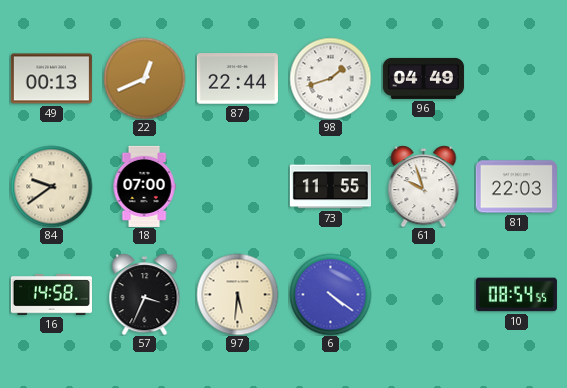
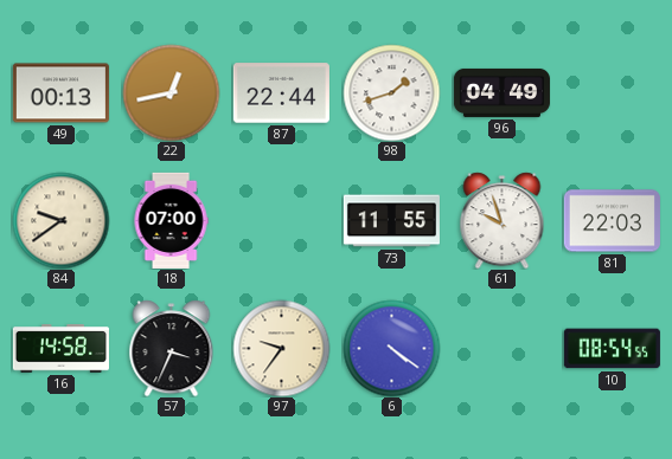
22: 12:41 -> 12:43 (171, 92)
97: 5:31 -> 9:36 (281, 348)
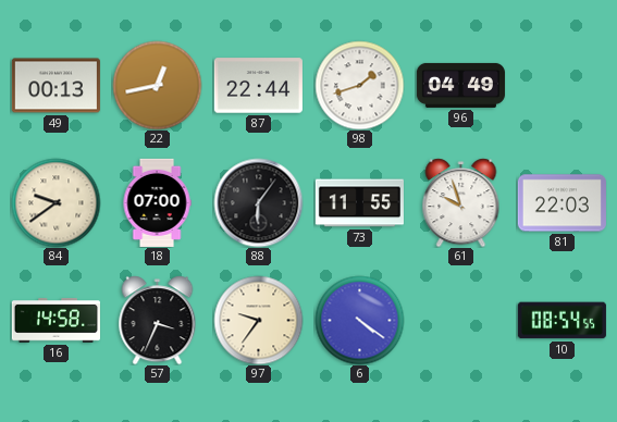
88: none -> 6:06 (258, 202)
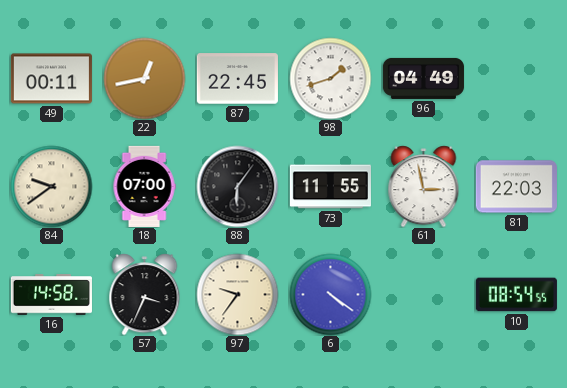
49: 00:13 -> 00:11 (51, 79)
87: 22:44 -> 22:45 (237, 79)
61: 9:57 -> 2:58 (424, 186)
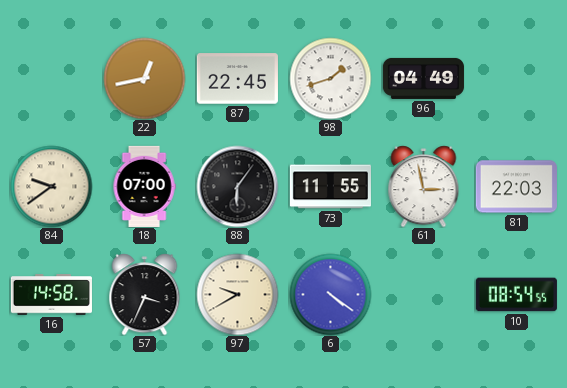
49: 00:11 -> none (51, 79)
97: 9:36 -> 9:40 (237, 294)
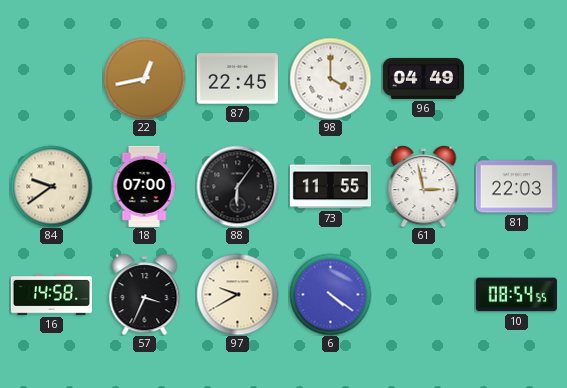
98: 1:42 -> 4:00 (330, 78)
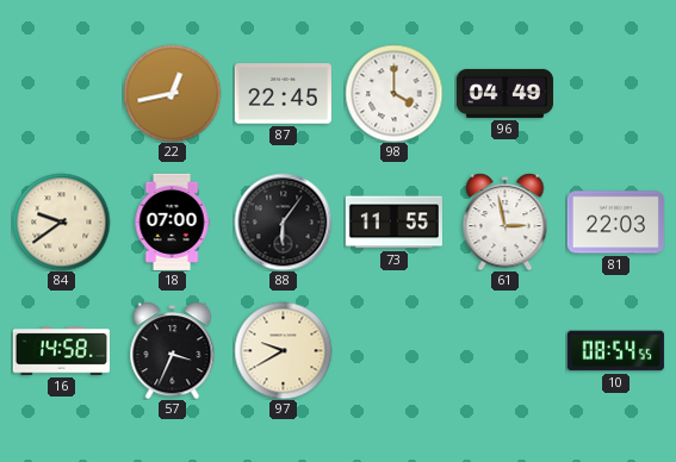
6: 4:21 -> none (330, 294)
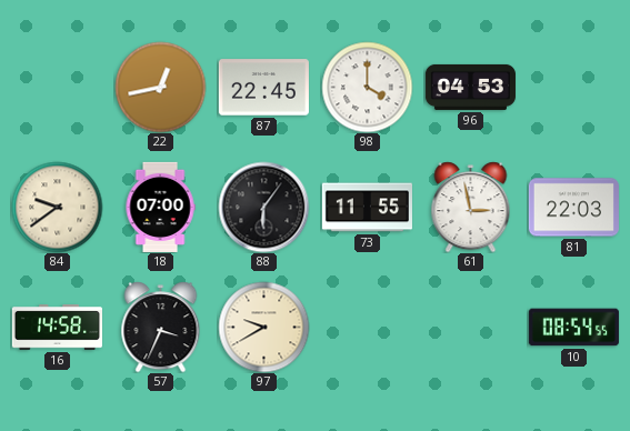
96: 04:49 -> 04:53 (470, 87)
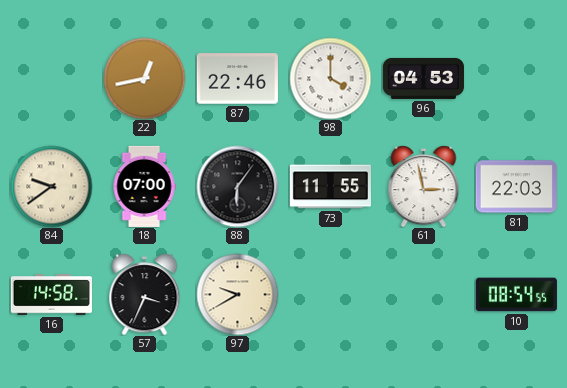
87: 22:45 -> 22:46 (237, 79)
